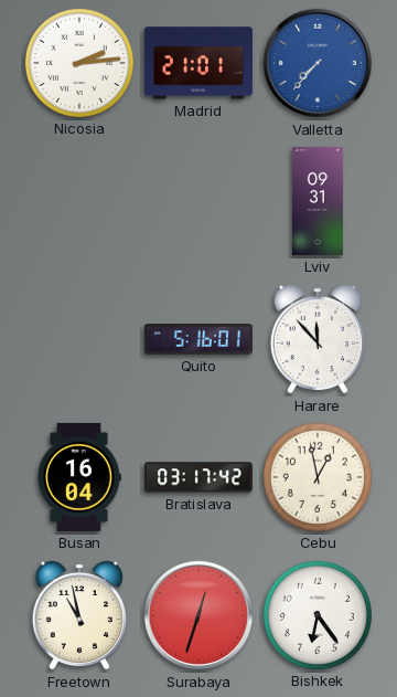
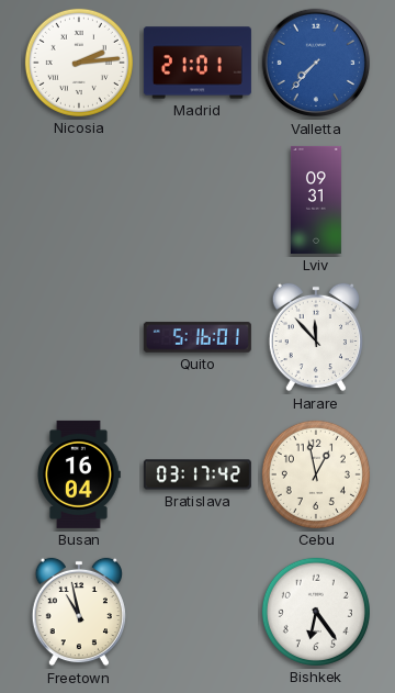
Surabaya: 12:33 -> none (198, 615)
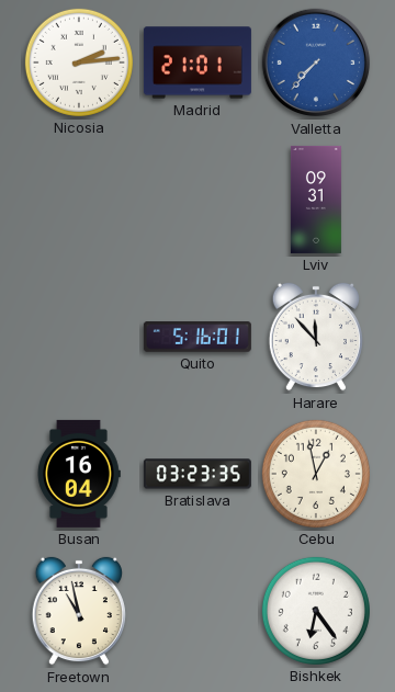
Bratislava: 03:17 -> 03:23 (198, 474)
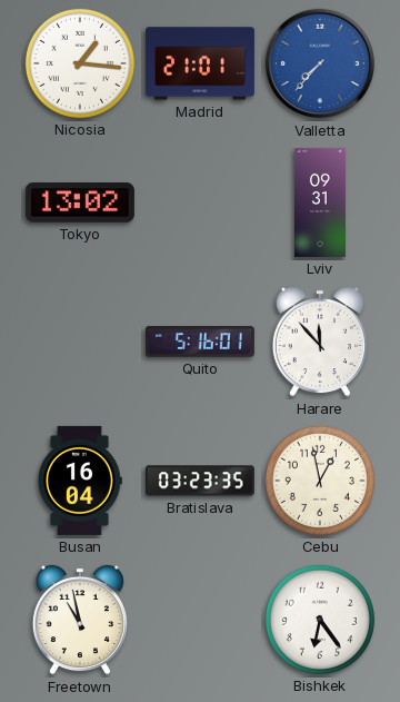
Nicosia: 2:14 -> 1:16 (80, 63)
Tokyo: none -> 13:02 (80, 204)
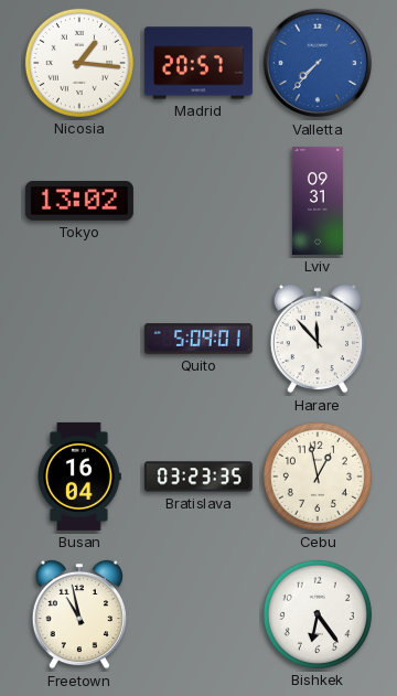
Madrid: 21:01 -> 20:57 (198, 63)
Quito: 5:16 -> 5:09 (198, 339)
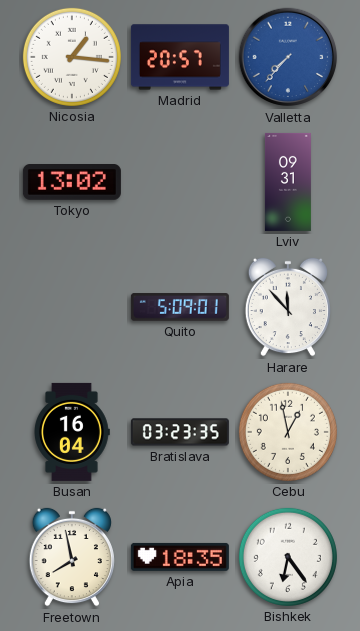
Freetown: 10:58 -> 7:58 (72, 557)
Apia: none -> 18:35 (180, 557)
